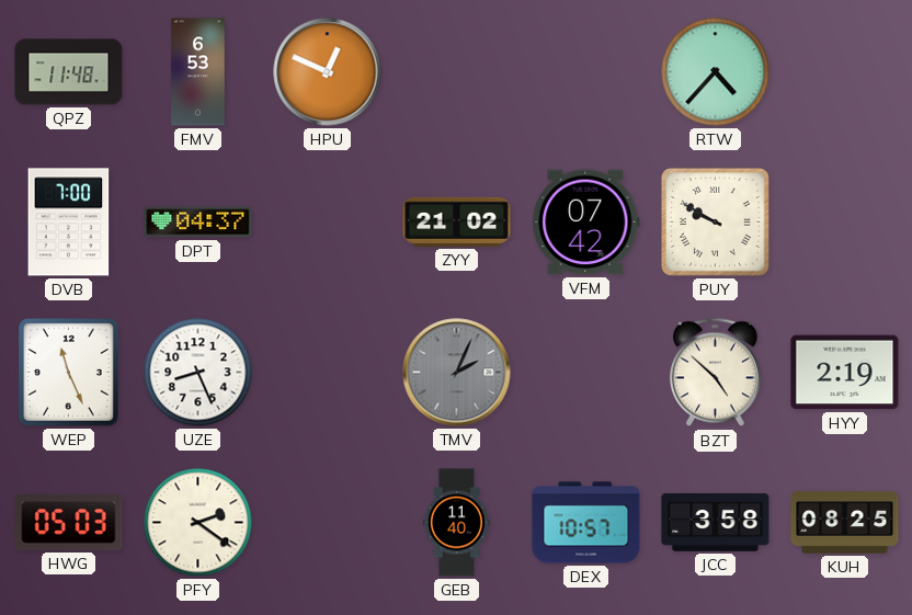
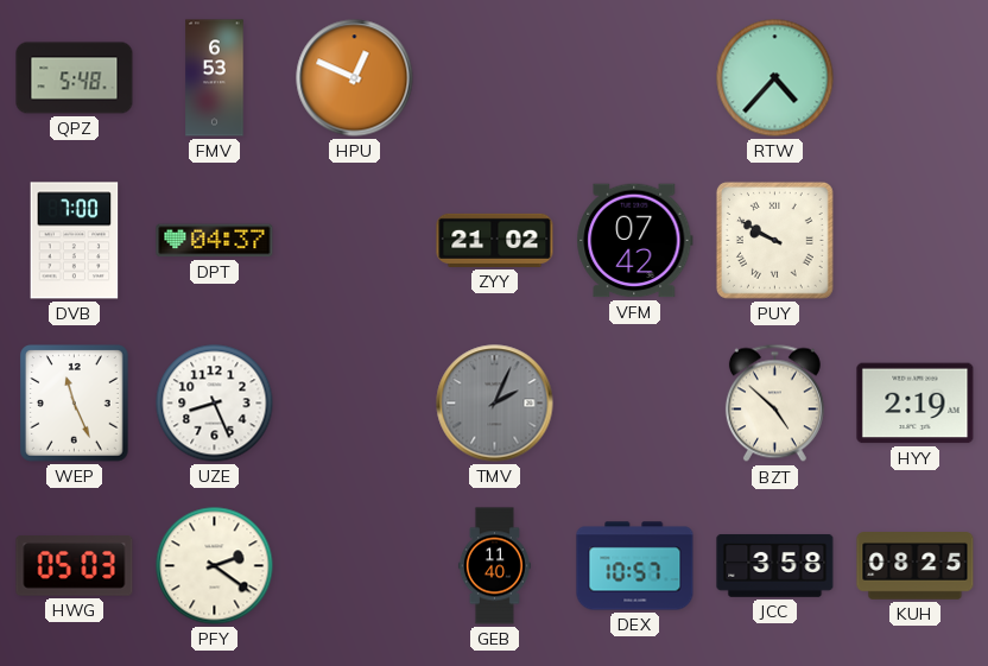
QPZ: 11:48 -> 5:48 (75, 78)
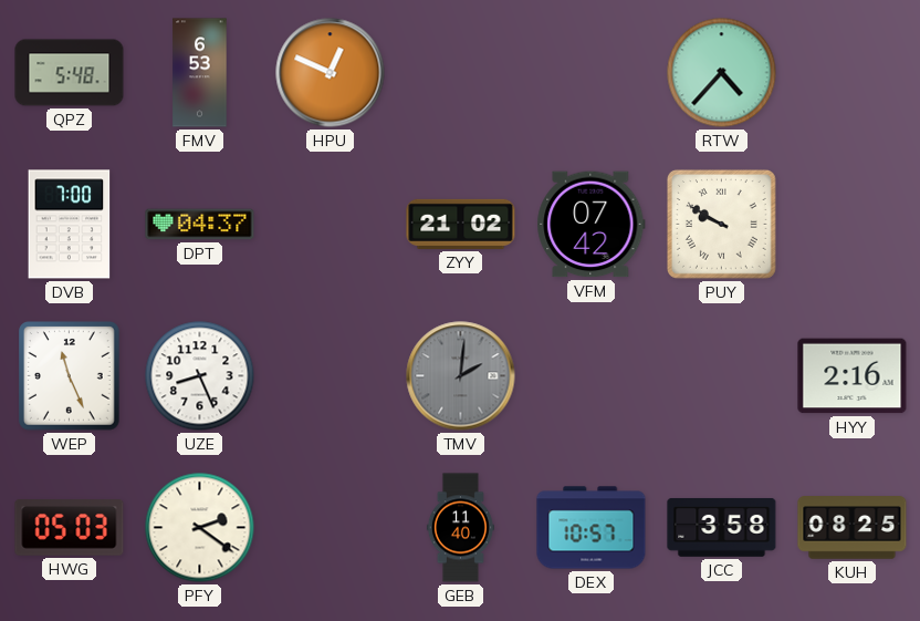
TMV: 2:04 -> 2:01 (461, 376)
BZT: 4:52 -> none (774, 404)
HYY: 2:19 -> 2:16 (853, 376)
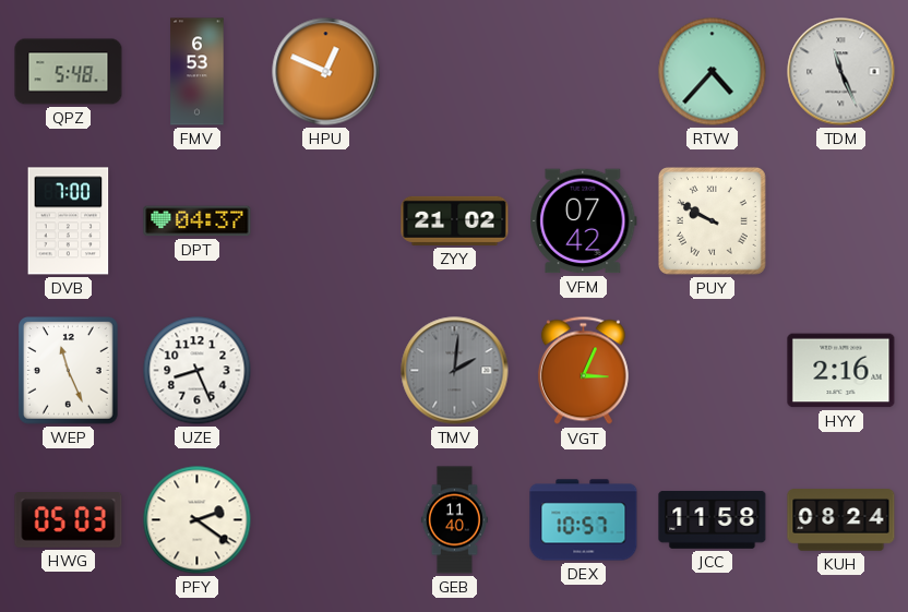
TDM: none -> 11:26 (841, 72)
VGT: none -> 3:04 (583, 371)
JCC: 3:58 -> 11:58 (713, 519)
KUH: 08:25 -> 08:24 (841, 520)
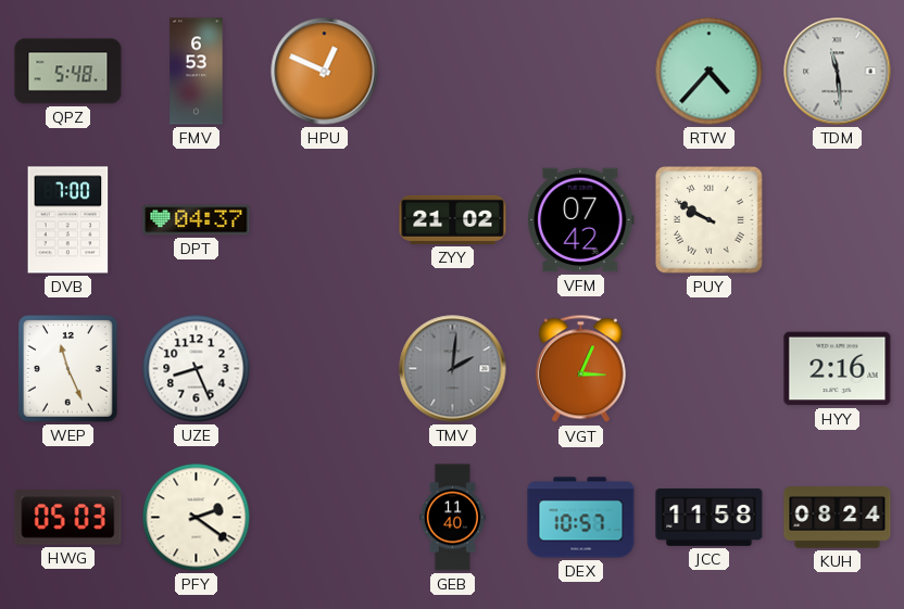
TDM: 11:26 -> 11:29 (838, 72)
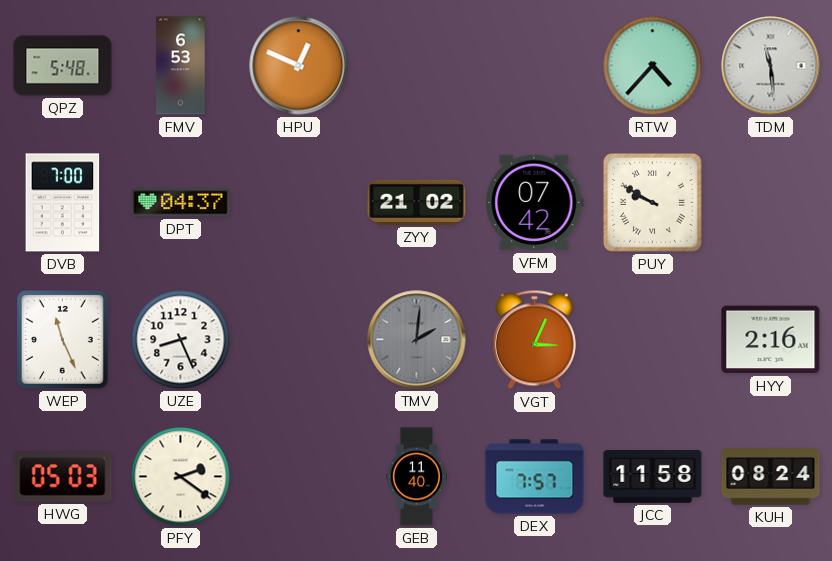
DEX: 10:57 -> 7:57 (535, 477)
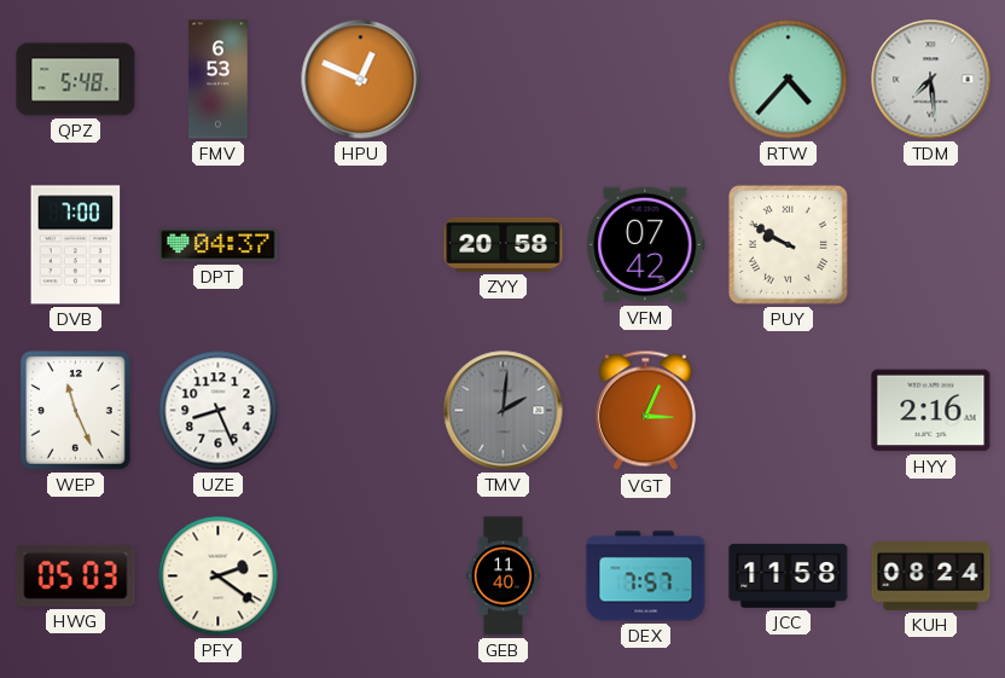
TDM: 11:29 -> 7:29 (931, 80)
ZYY: 21:02 -> 20:58 (504, 244)
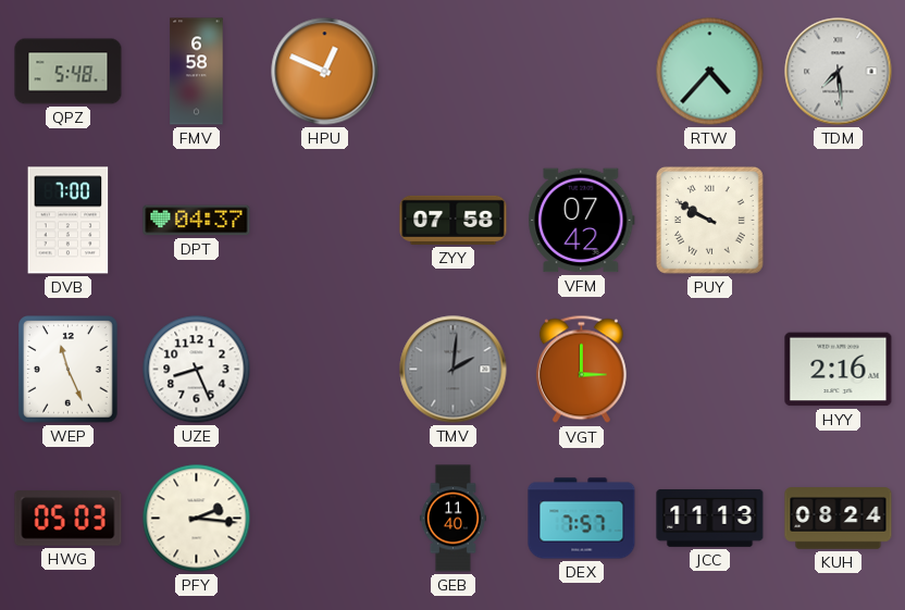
FMV: 6:53 -> 6:58 (197, 72)
ZYY: 20:58 -> 07:58 (454, 220)
VGT: 3:04 -> 3:00 (581, 370)
PFY: 2:21 -> 2:16 (197, 519)
JCC: 11:58 -> 11:13 (710, 518)
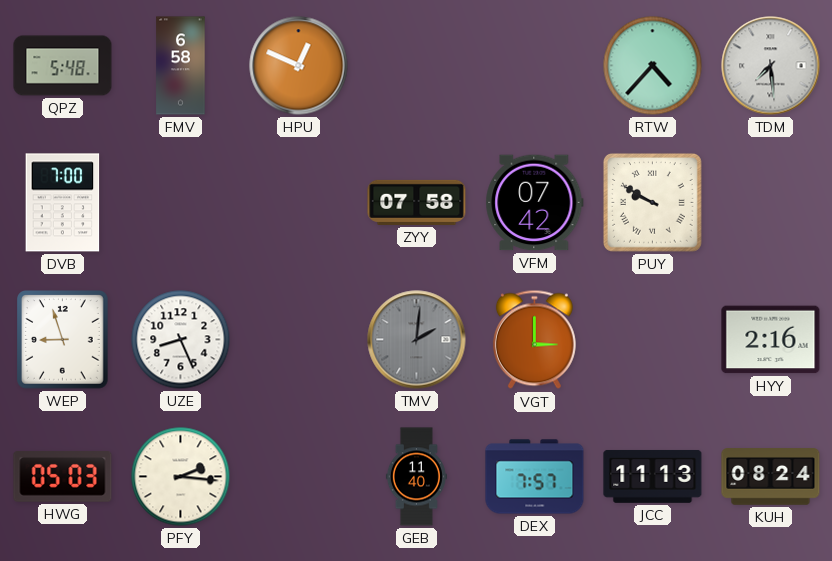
DPT: 04:37 -> none (197, 221)
WEP: 11:26 -> 8:57 (63, 340)
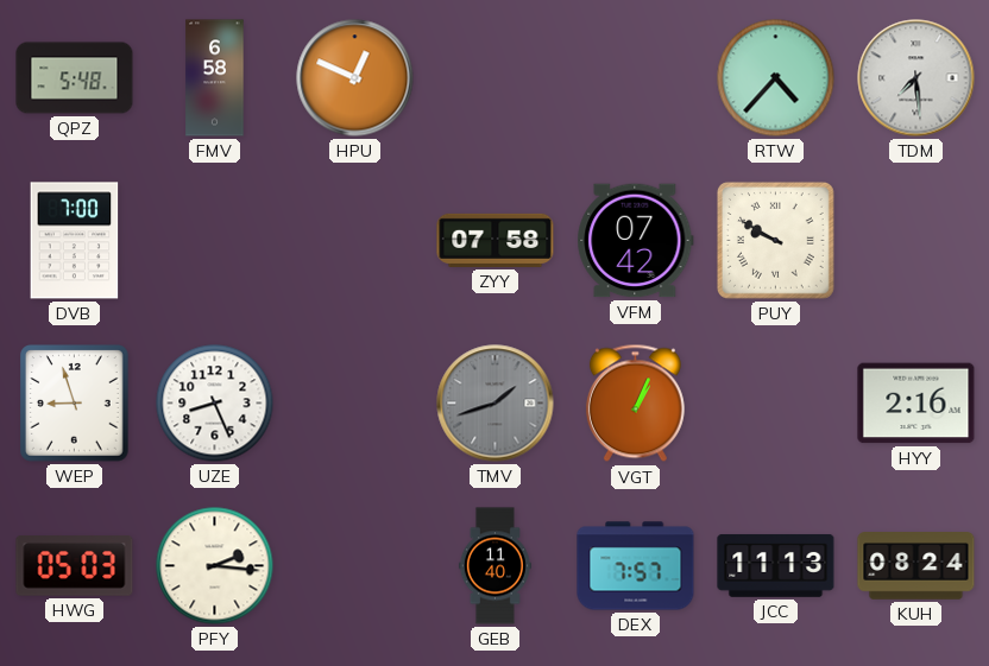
TMV: 2:01 -> 1:42 (496, 404)
VGT: 3:00 -> 1:04 (635, 404)
